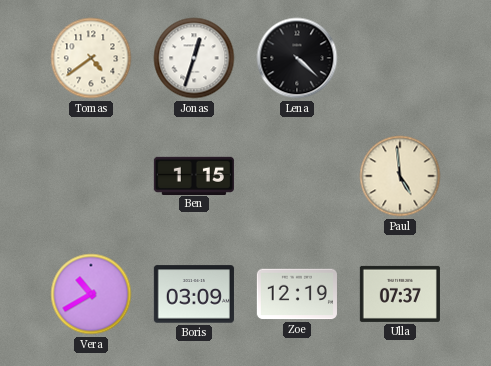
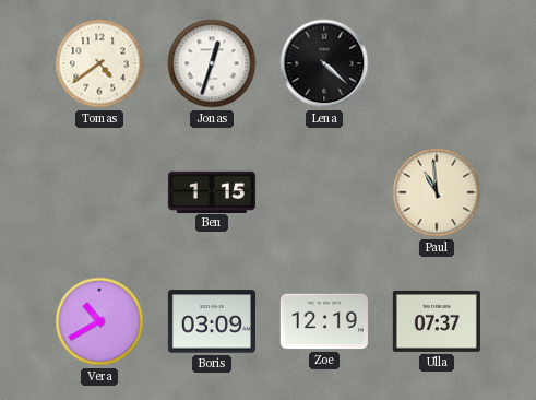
Paul: 4:59 -> 10:59 (437, 192)
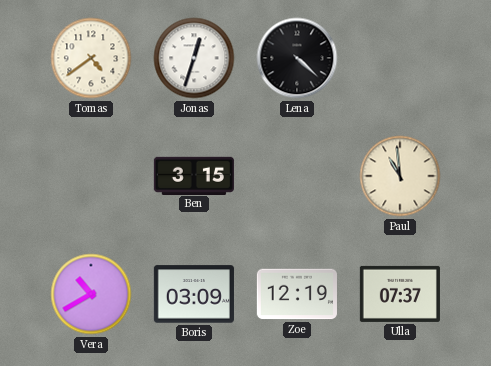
Ben: 1:15 -> 3:15 (194, 175)
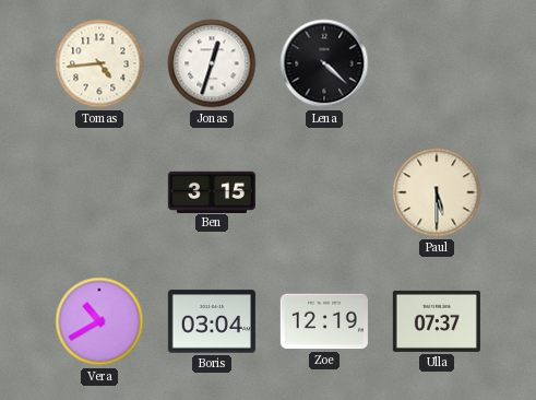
Tomas: 4:39 -> 4:44 (99, 63)
Paul: 10:59 -> 5:30 (437, 192)
Boris: 03:09 -> 03:04 (212, 321)
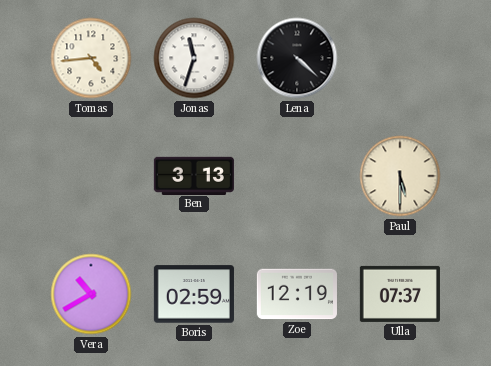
Jonas: 12:33 -> 11:33 (194, 58)
Ben: 3:15 -> 3:13 (194, 175)
Boris: 03:04 -> 02:59 (194, 294)
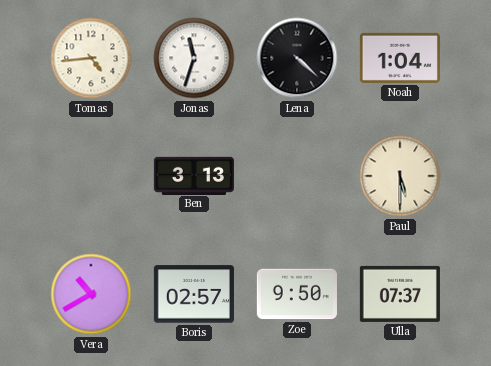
Noah: none -> 1:04 (400, 58)
Boris: 02:59 -> 02:57 (194, 294)
Zoe: 12:19 -> 9:50 (297, 294)
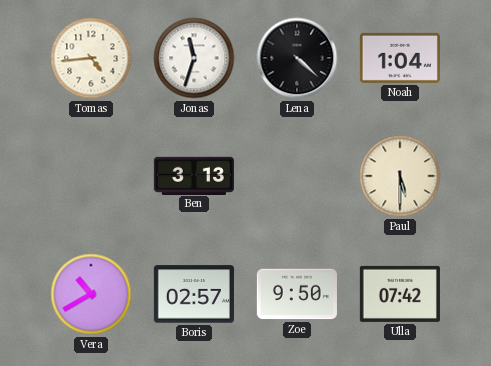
Ulla: 07:37 -> 07:42 (400, 294)
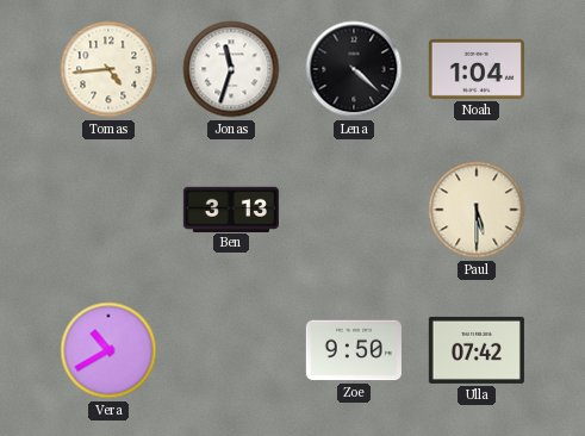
Boris: 02:57 -> none (194, 294)
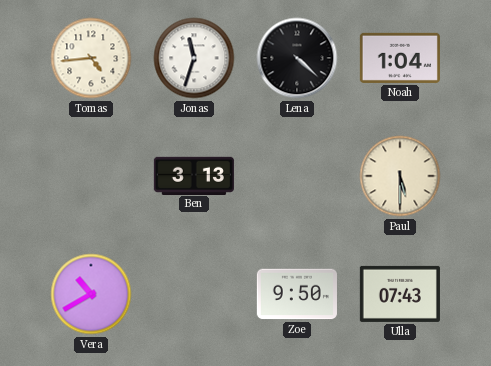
Ulla: 07:42 -> 07:43 (400, 294)
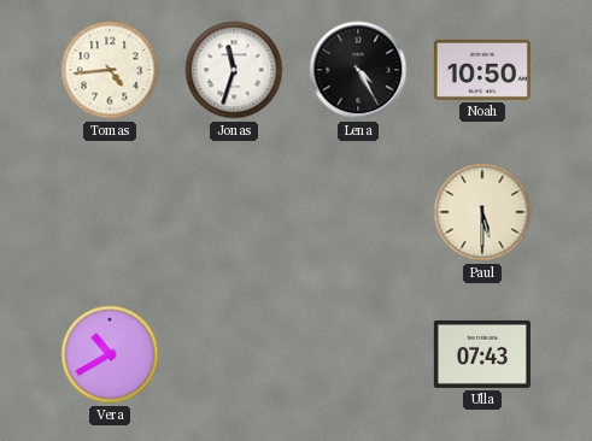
Lena: 4:22 -> 4:25 (358, 70)
Noah: 1:04 -> 10:50 (482, 70)
Ben: 3:13 -> none (194, 175)
Zoe: 9:50 -> none (297, 294)
